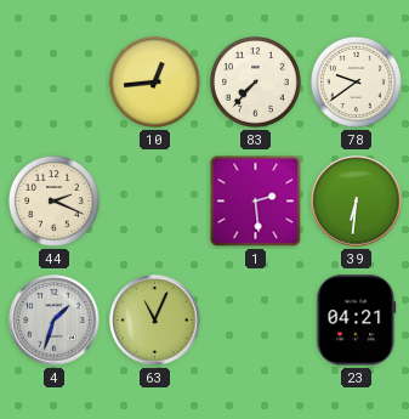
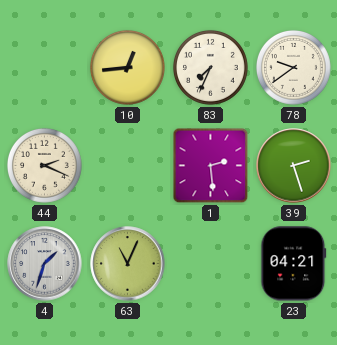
83: 7:37 -> 7:34 (211, 68)
39: 6:31 -> 2:27 (294, 166)
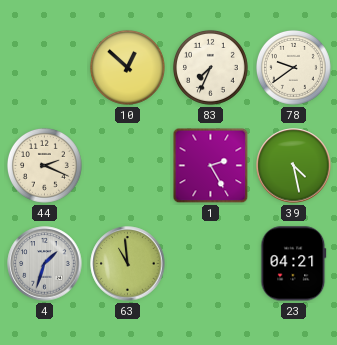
10: 12:44 -> 12:52 (128, 68)
1: 2:29 -> 2:25 (211, 166)
39: 2:27 -> 4:28 (294, 166)
63: 11:04 -> 10:59 (128, 264)
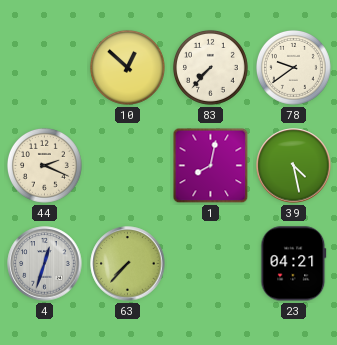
83: 7:34 -> 7:37 (211, 68)
1: 2:25 -> 8:02 (211, 166)
4: 1:33 -> 12:33 (45, 264)
63: 10:59 -> 7:37 (128, 264)
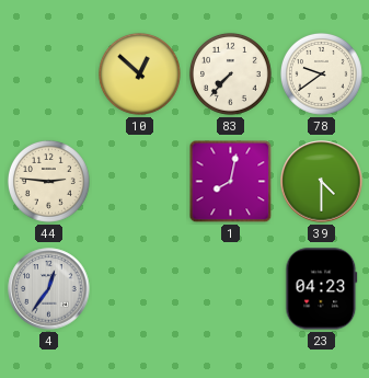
44: 2:19 -> 2:46 (49, 182)
39: 4:28 -> 4:30 (322, 182)
4: 12:33 -> 12:36 (49, 289)
63: 7:37 -> none (128, 264)
23: 04:21 -> 04:23 (322, 289)
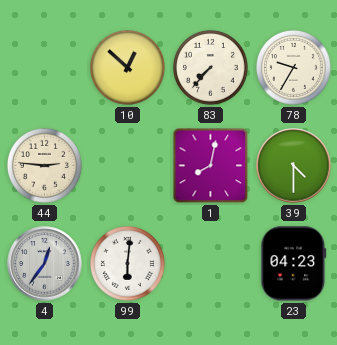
78: 9:39 -> 9:35 (294, 68)
99: none -> 6:01 (128, 264)
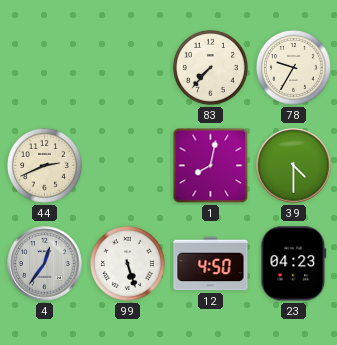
10: 12:52 -> none (128, 68)
44: 2:46 -> 2:41 (45, 166)
99: 6:01 -> 5:27 (128, 264)
12: none -> 4:50 (211, 264)
